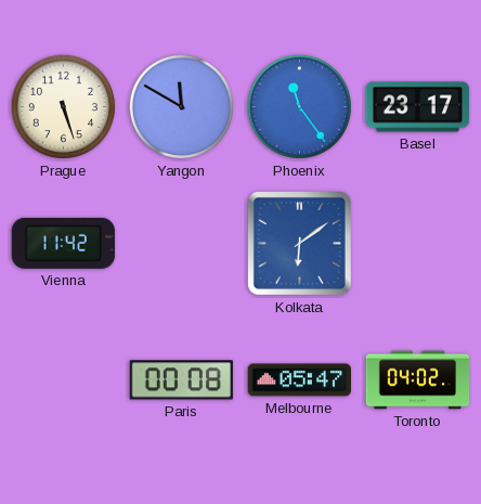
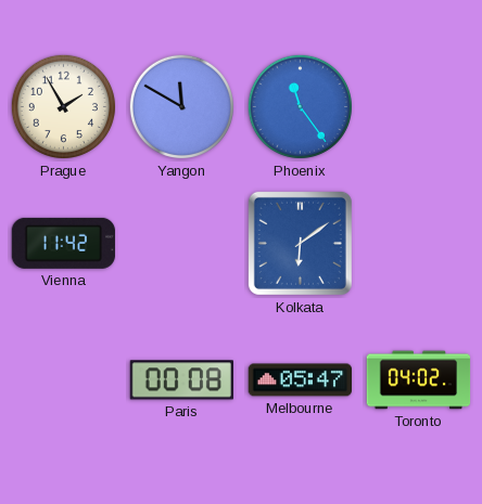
Prague: 5:27 -> 1:55 (63, 106)
Basel: 23:17 -> none (418, 107)
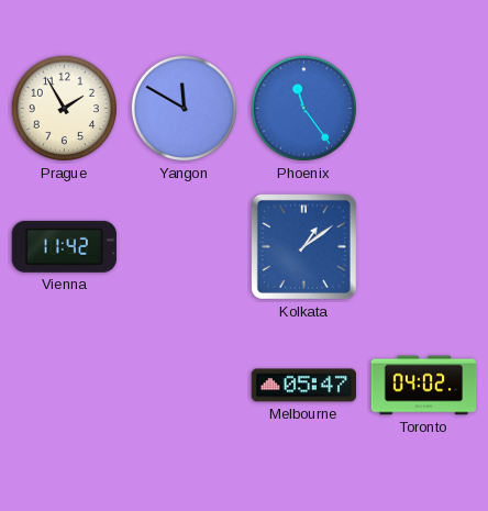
Kolkata: 6:09 -> 1:09 (303, 246)
Paris: 00:08 -> none (181, 380)
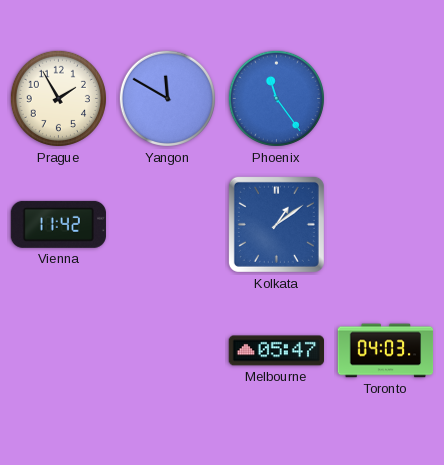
Toronto: 04:02 -> 04:03 (386, 351)
